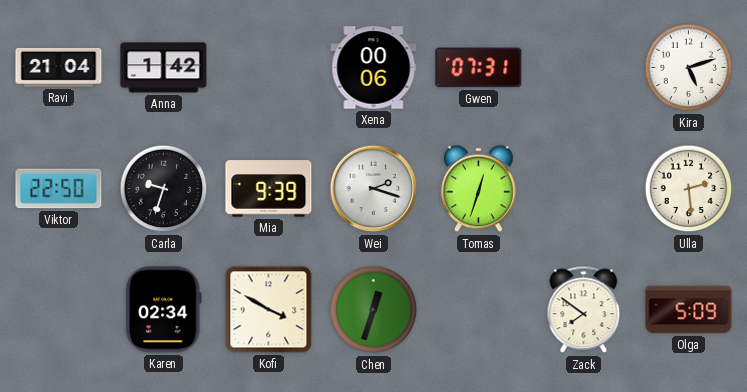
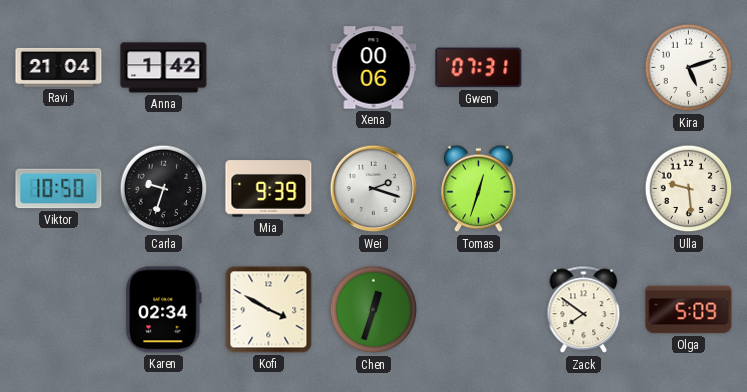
Viktor: 22:50 -> 10:50 (59, 189)
Ulla: 2:29 -> 9:29 (689, 189)
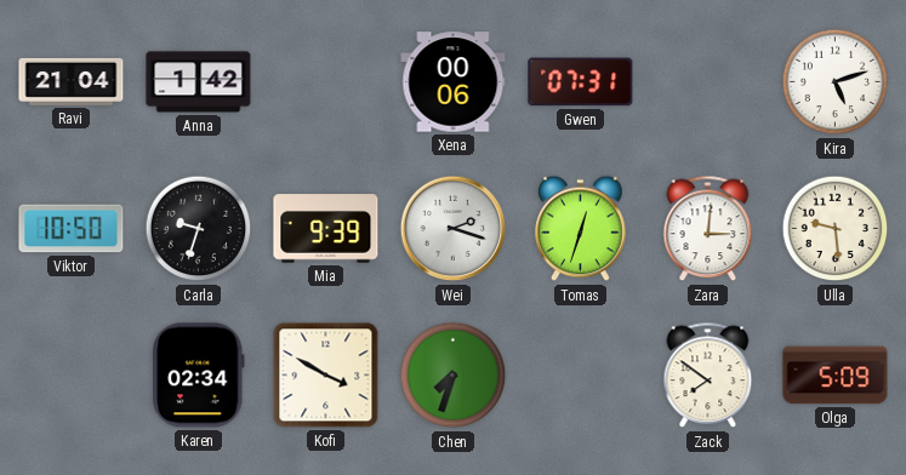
Zara: none -> 3:01 (708, 229)
Chen: 12:33 -> 7:33 (454, 376)
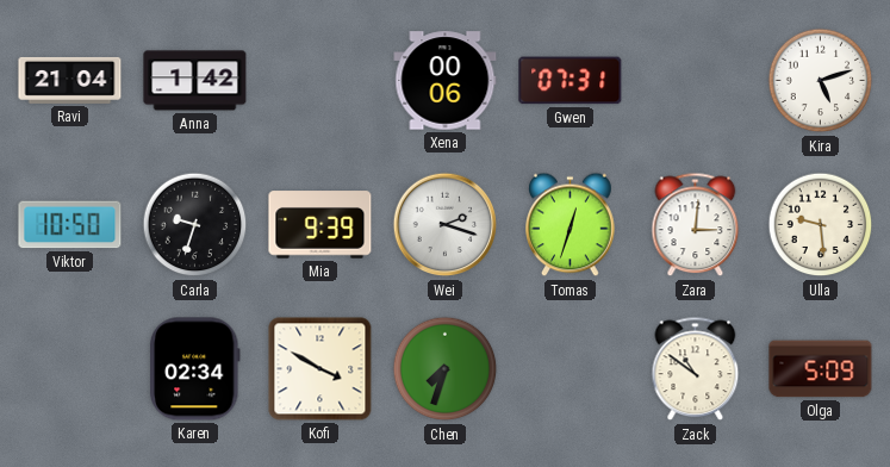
Zack: 7:51 -> 10:51 (696, 369)
